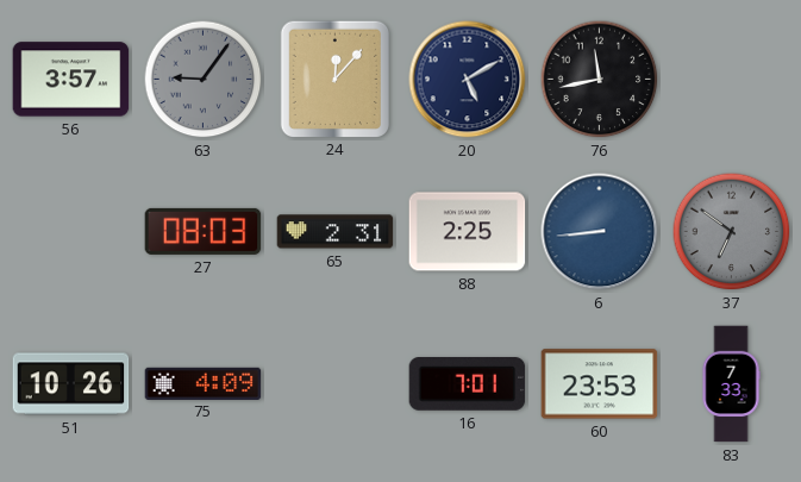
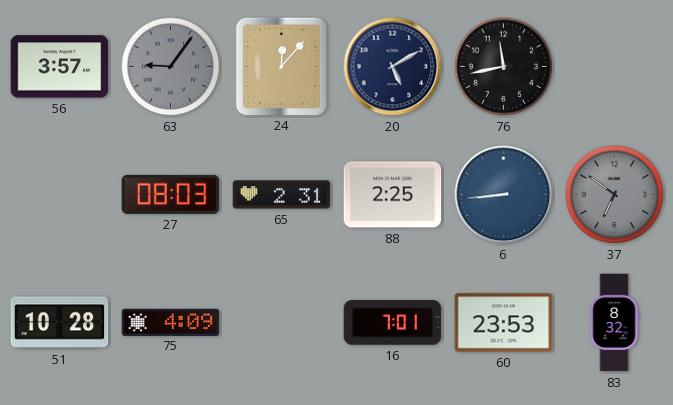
51: 10:26 -> 10:28 (60, 323)
83: 7:33 -> 8:32 (614, 323)
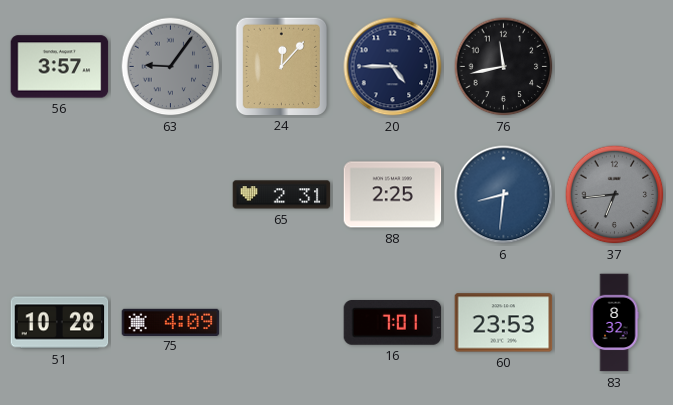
20: 5:10 -> 4:45 (393, 67)
27: 08:03 -> none (171, 194)
6: 8:44 -> 8:31 (504, 195)
37: 6:51 -> 6:44 (615, 195)
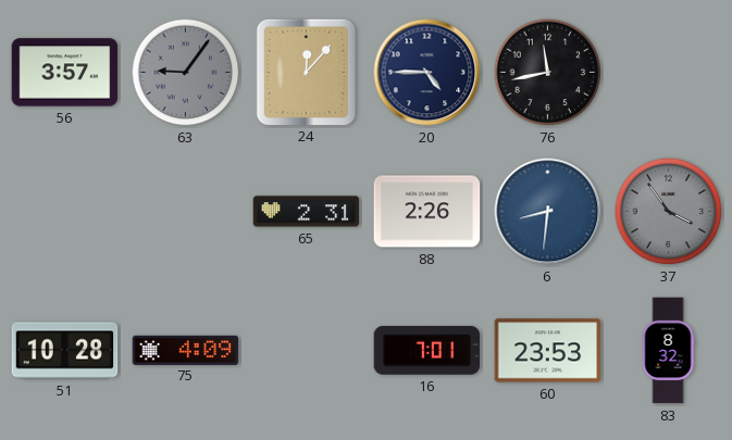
88: 2:25 -> 2:26 (427, 212)
37: 6:44 -> 3:54 (669, 212)
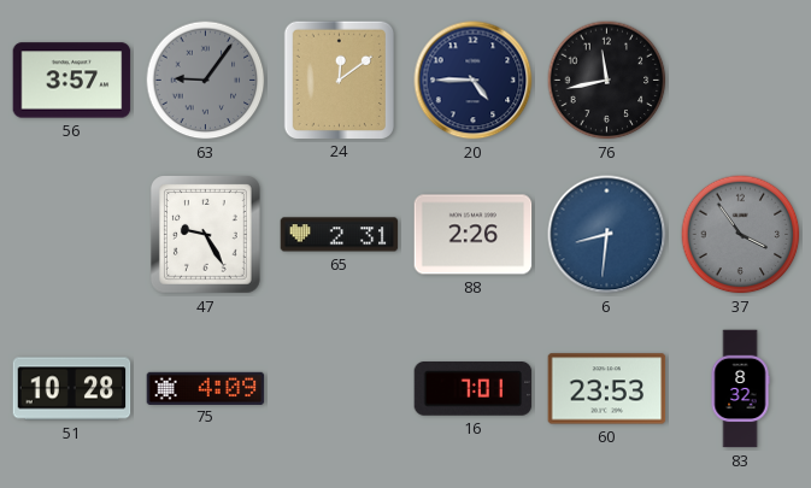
24: 12:07 -> 12:09 (339, 80)
47: none -> 9:25 (206, 235)
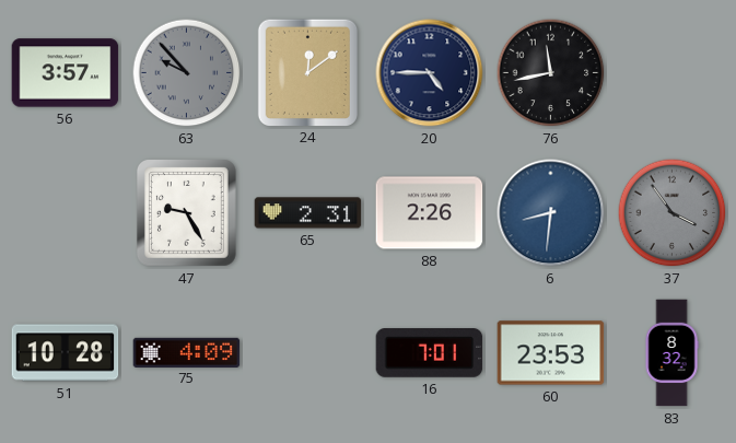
63: 9:06 -> 9:53 (187, 73)
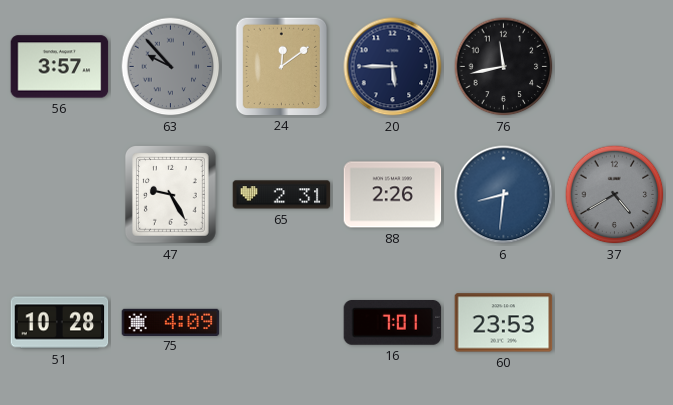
20: 4:45 -> 5:45 (393, 67)
37: 3:54 -> 4:40 (615, 195)
83: 8:32 -> none (671, 353)
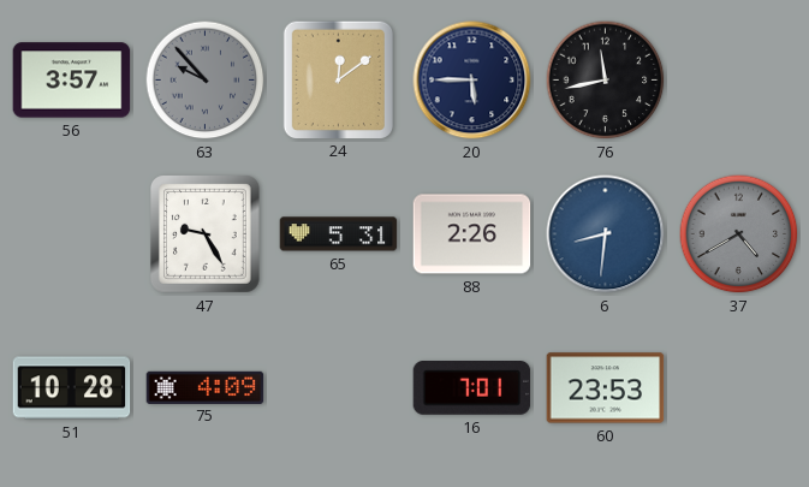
65: 2:31 -> 5:31 (339, 234)
